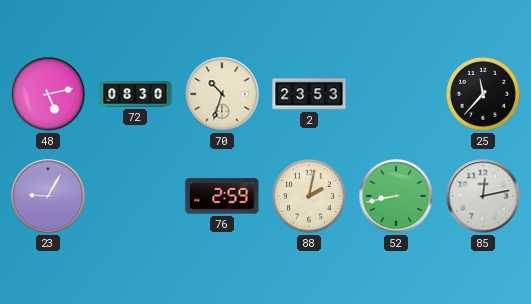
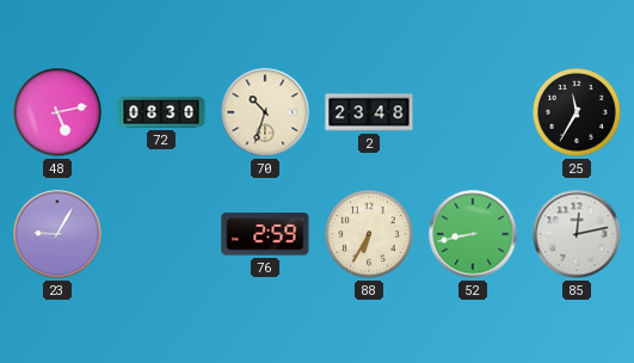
2: 23:53 -> 23:48 (369, 112)
25: 11:37 -> 11:35 (578, 113)
88: 2:02 -> 6:35 (370, 235)
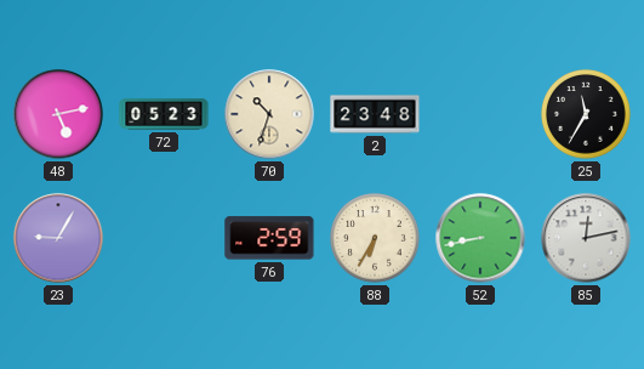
72: 08:30 -> 05:23 (164, 114)
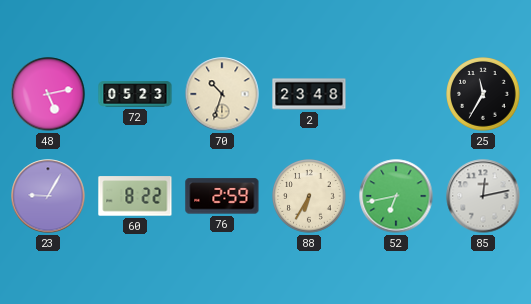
60: none -> 8:22 (135, 196)
52: 8:43 -> 6:43 (396, 196)
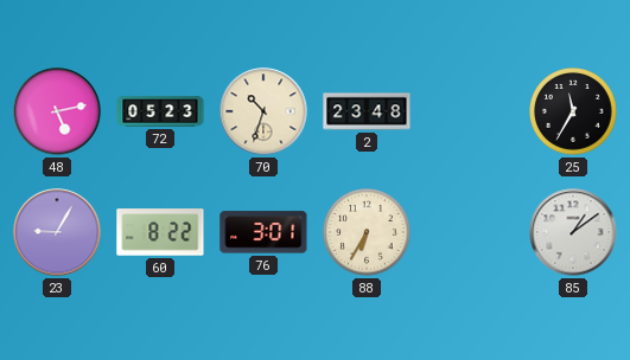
76: 2:59 -> 3:01 (263, 232)
52: 6:43 -> none (396, 196)
85: 12:13 -> 1:09 (573, 232)
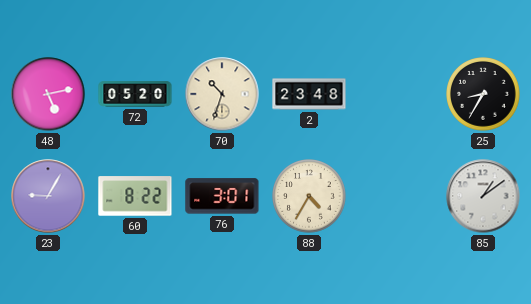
72: 05:23 -> 05:20 (135, 94)
25: 11:35 -> 8:35 (484, 95)
88: 6:35 -> 4:35 (310, 197)
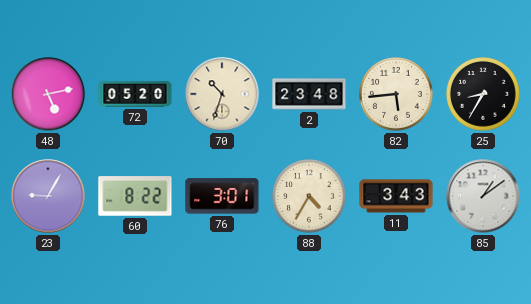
82: none -> 5:44 (397, 95)
11: none -> 3:43 (396, 196)
